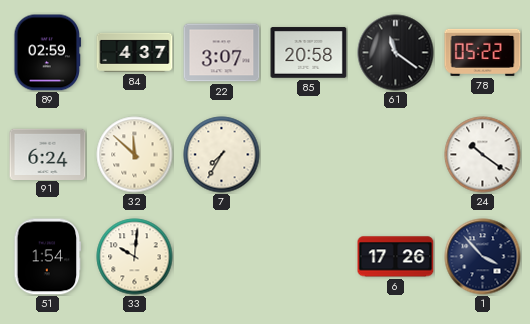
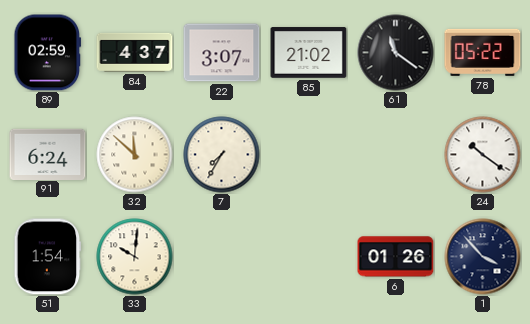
85: 20:58 -> 21:02 (309, 53)
6: 17:26 -> 01:26 (396, 257)
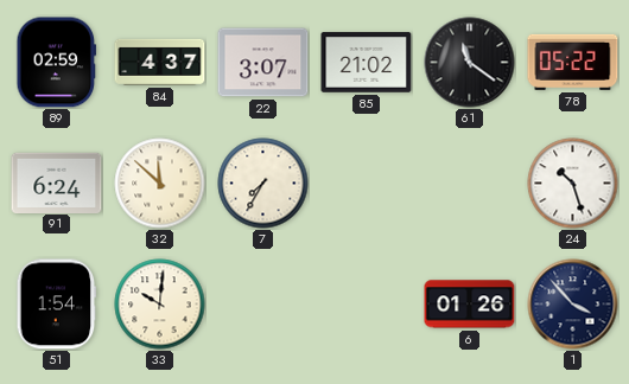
24: 10:21 -> 10:27 (573, 184)
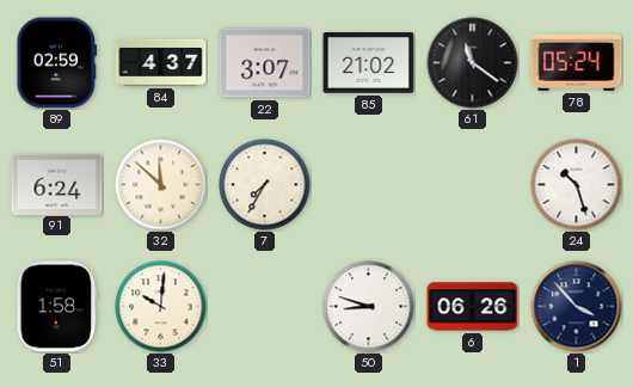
78: 05:22 -> 05:24 (577, 62)
51: 1:54 -> 1:58 (57, 307)
50: none -> 8:48 (369, 307)
6: 01:26 -> 06:26 (473, 307)
